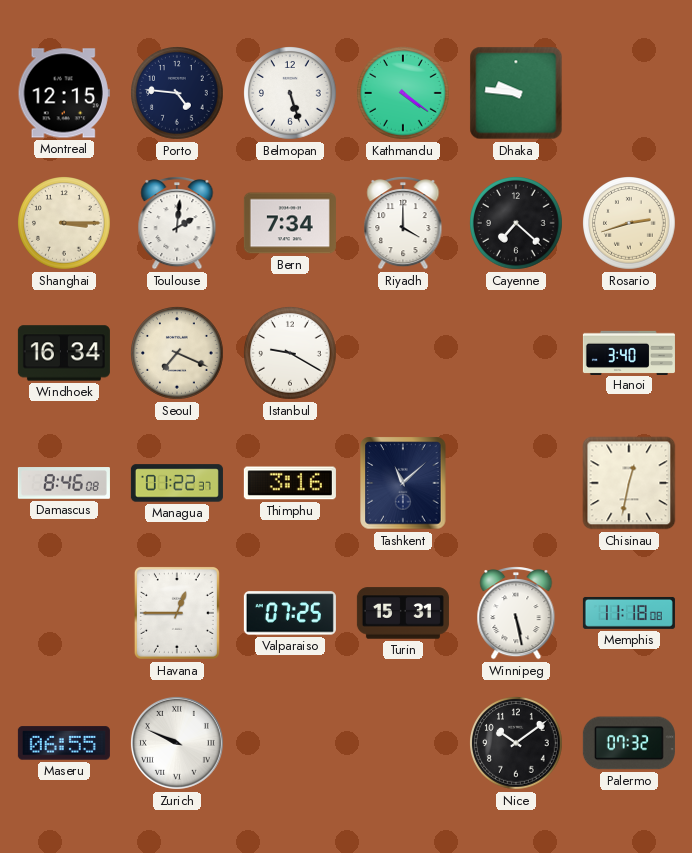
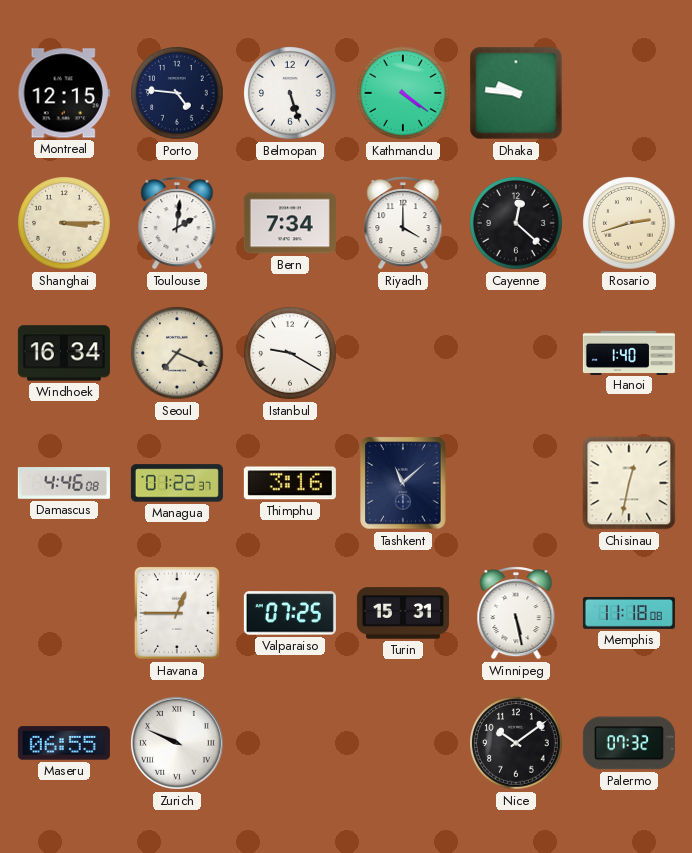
Cayenne: 7:22 -> 12:22 (517, 224)
Hanoi: 3:40 -> 1:40 (629, 352)
Damascus: 8:46 -> 4:46 (64, 483)
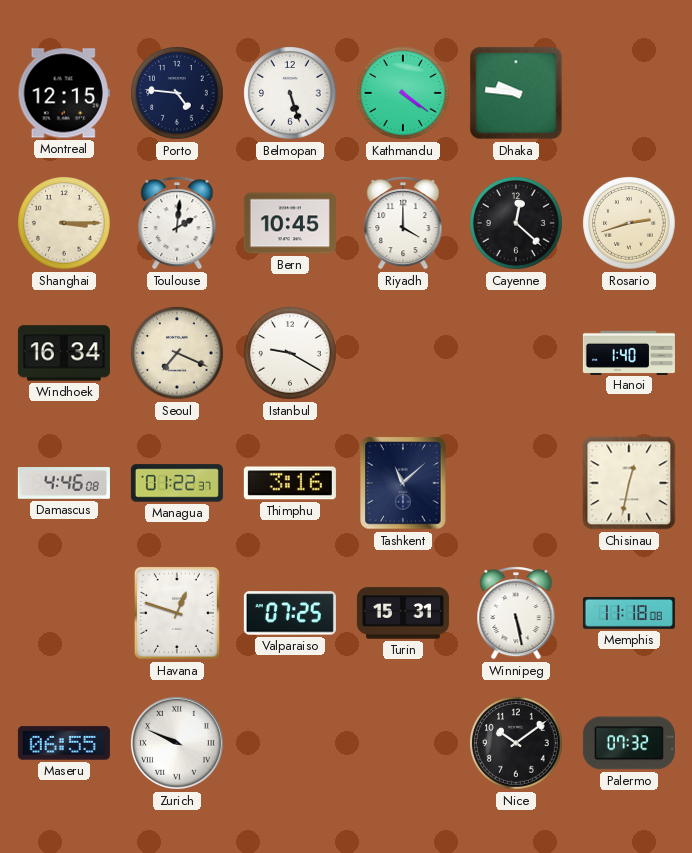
Bern: 7:34 -> 10:45 (290, 223)
Havana: 12:45 -> 12:48 (177, 613)
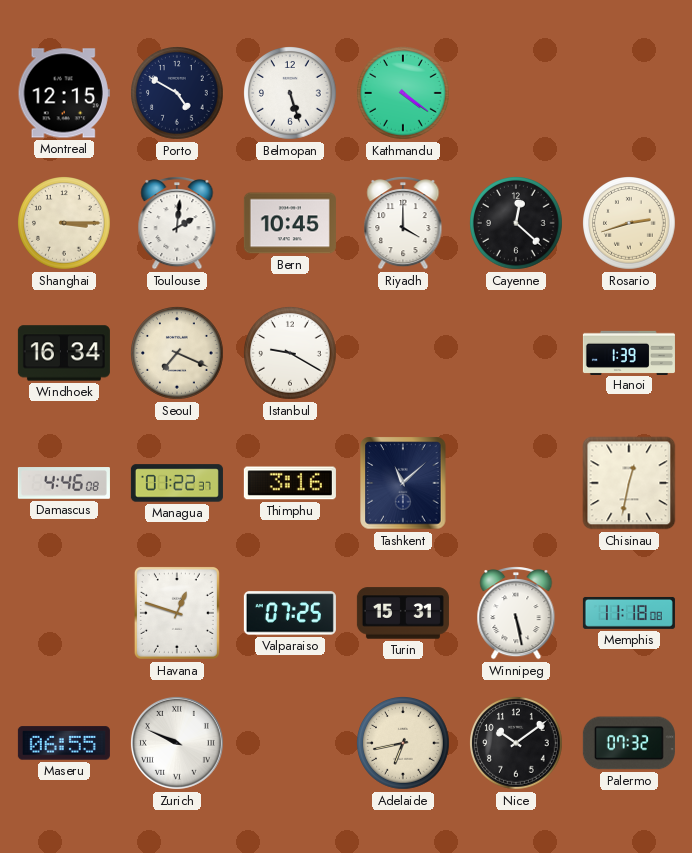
Porto: 4:46 -> 4:50 (178, 94)
Dhaka: 9:46 -> none (516, 93)
Hanoi: 1:40 -> 1:39 (629, 352)
Adelaide: none -> 6:43 (404, 744)
